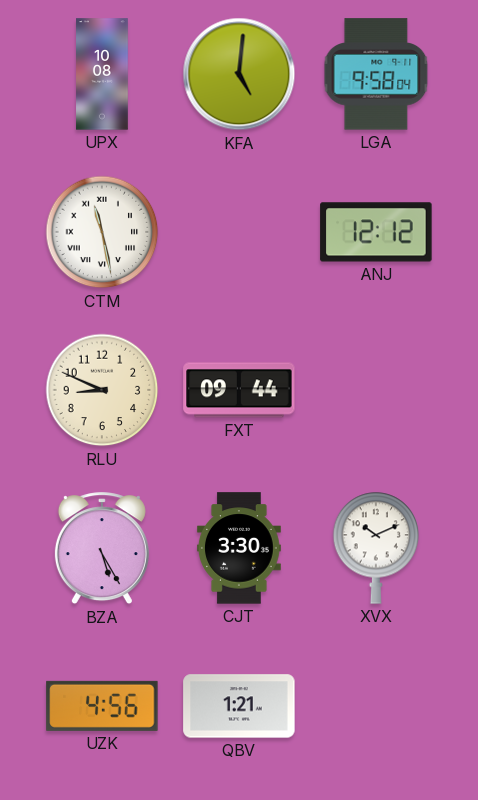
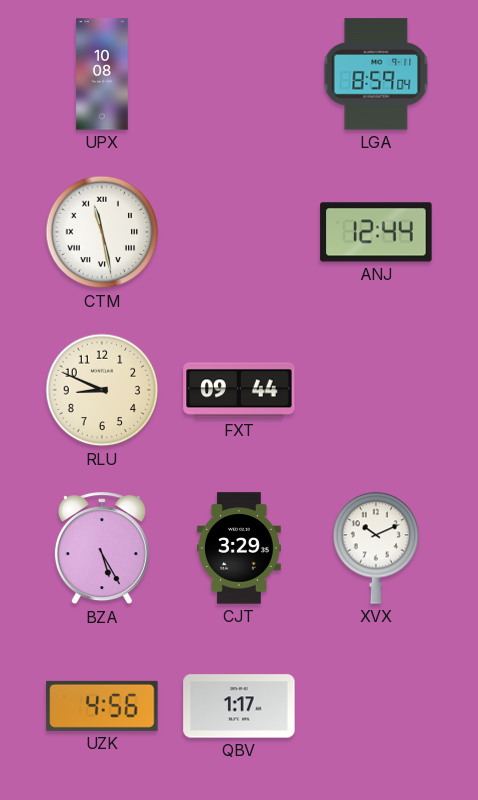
KFA: 5:01 -> none (239, 74)
LGA: 9:58 -> 8:59 (376, 74)
ANJ: 12:12 -> 12:44 (376, 232)
CJT: 3:30 -> 3:29 (239, 548)
QBV: 1:21 -> 1:17 (239, 706)
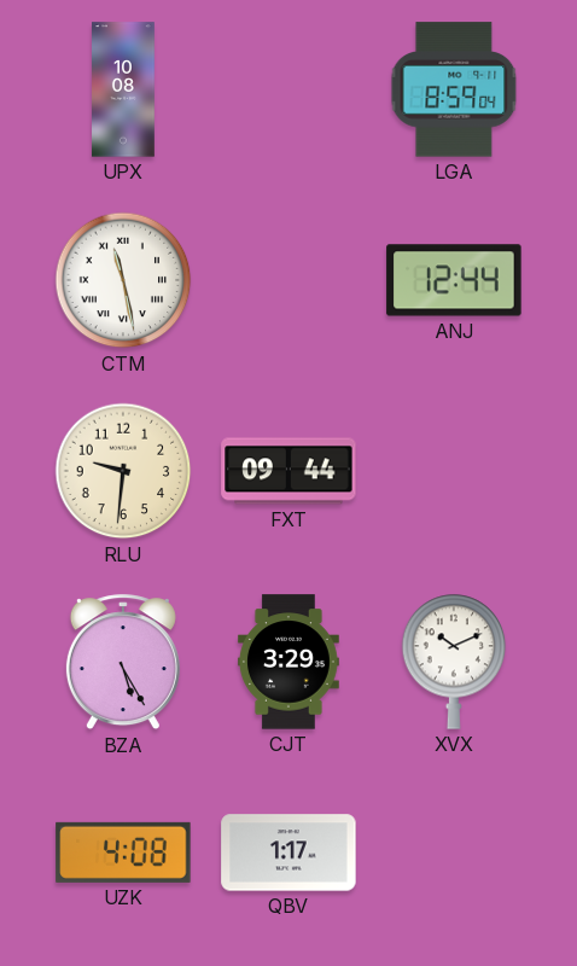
RLU: 8:49 -> 9:31 (123, 471)
UZK: 4:56 -> 4:08 (123, 852)
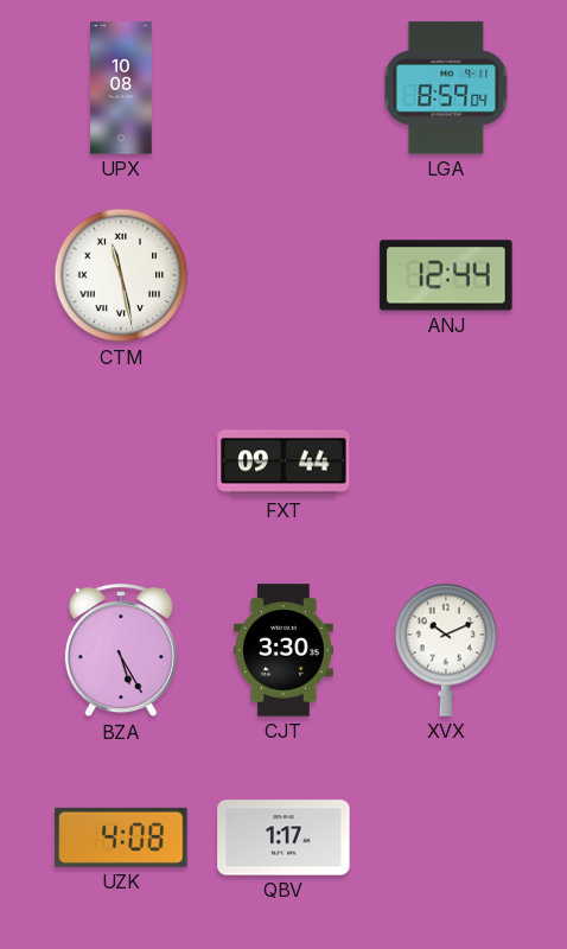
RLU: 9:31 -> none (123, 471)
CJT: 3:29 -> 3:30 (283, 650)
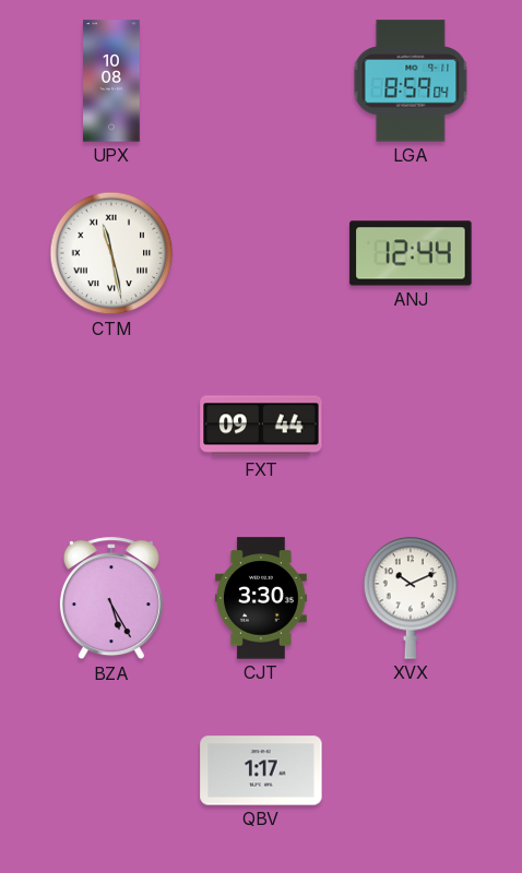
UZK: 4:08 -> none (121, 837)
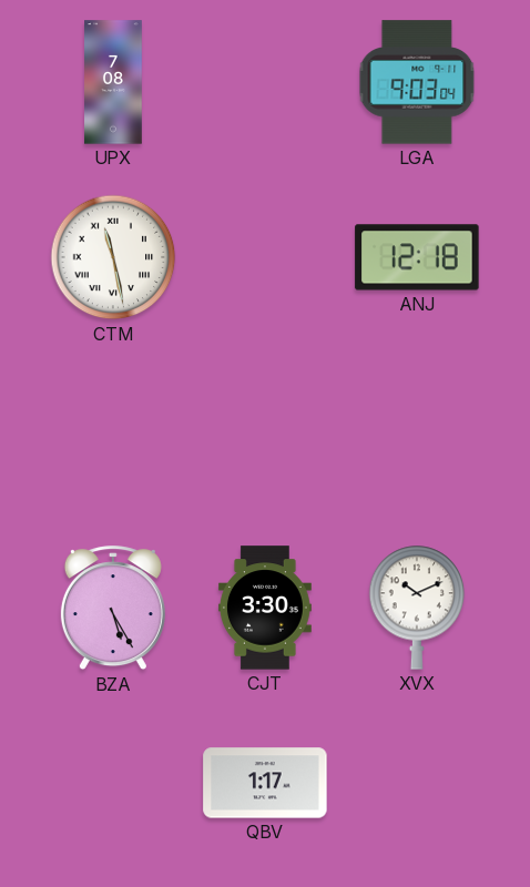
UPX: 10:08 -> 7:08 (113, 82)
LGA: 8:59 -> 9:03 (417, 82)
ANJ: 12:44 -> 12:18 (417, 257)
FXT: 09:44 -> none (261, 426)
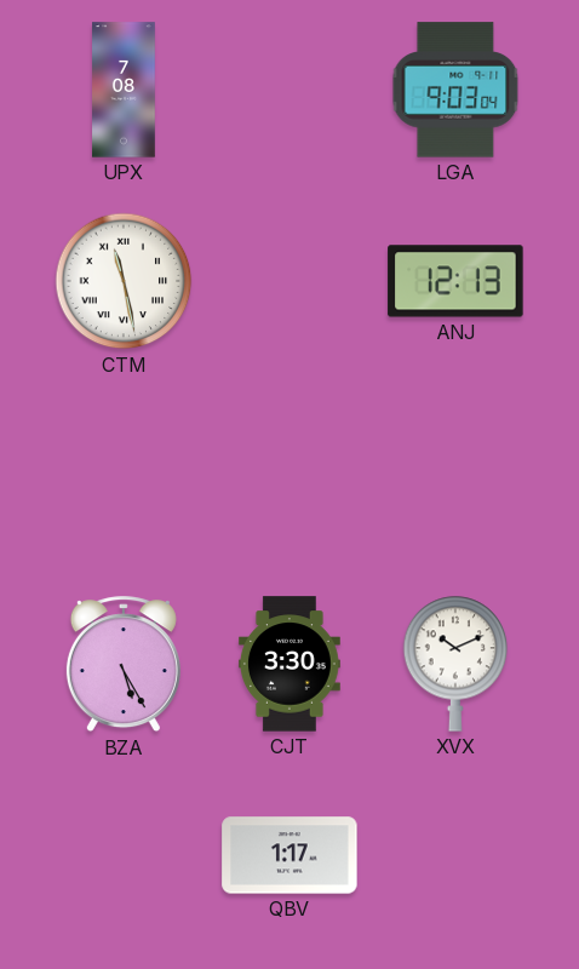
ANJ: 12:18 -> 12:13 (455, 281)
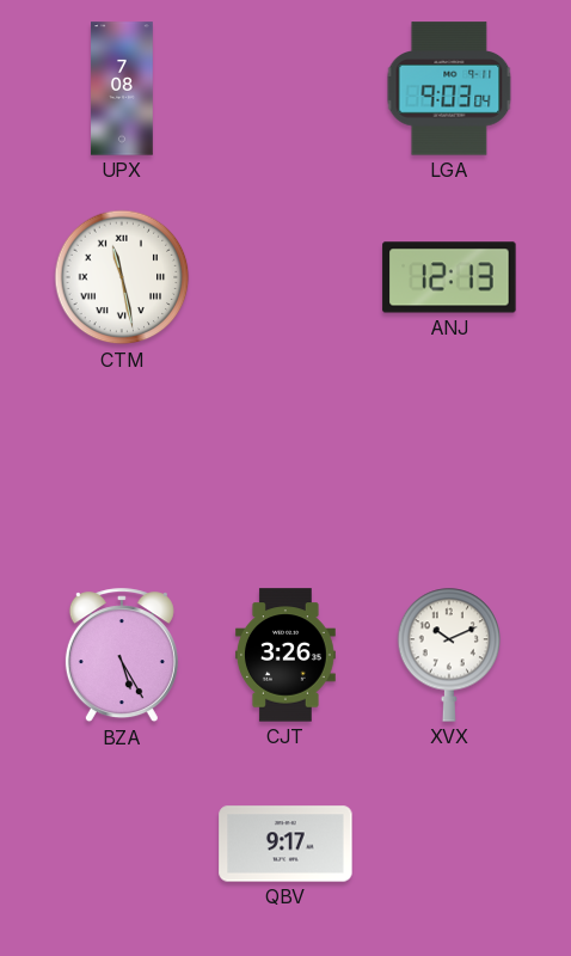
CJT: 3:30 -> 3:26 (285, 655)
QBV: 1:17 -> 9:17 (285, 844)
